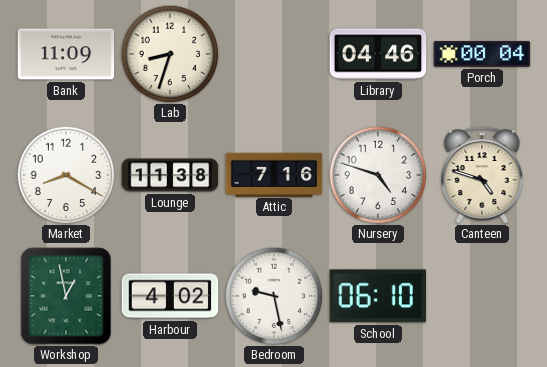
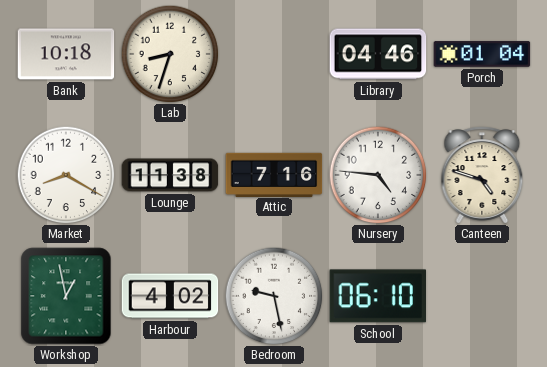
Bank: 11:09 -> 10:18 (66, 54)
Porch: 00:04 -> 01:04 (482, 54)
Nursery: 4:48 -> 4:46 (378, 175)
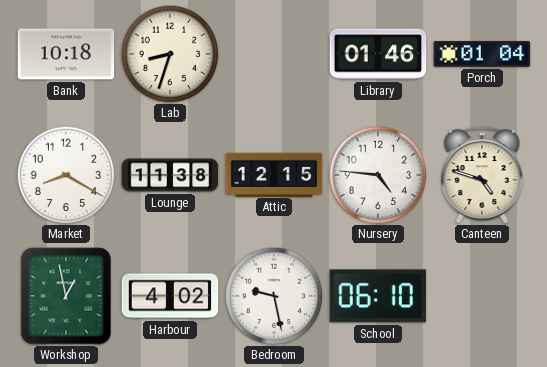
Library: 04:46 -> 01:46 (378, 54)
Attic: 7:16 -> 12:15 (274, 174)
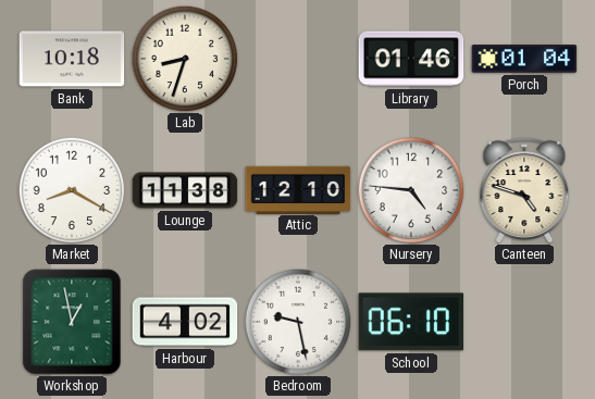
Attic: 12:15 -> 12:10 (298, 189)
